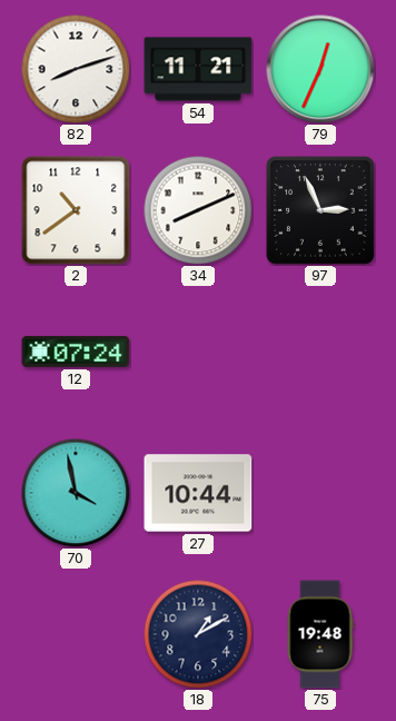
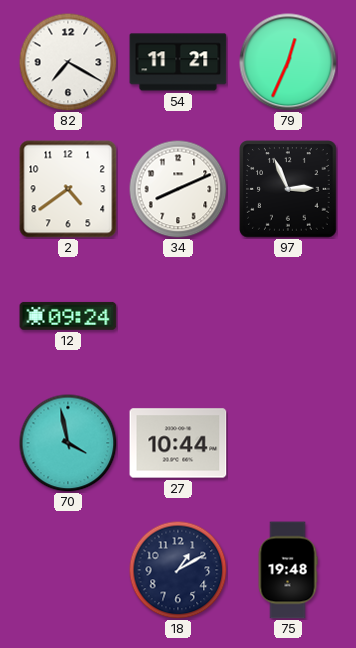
82: 8:12 -> 7:20 (68, 62)
2: 10:39 -> 4:39 (68, 189)
12: 07:24 -> 09:24 (68, 316)
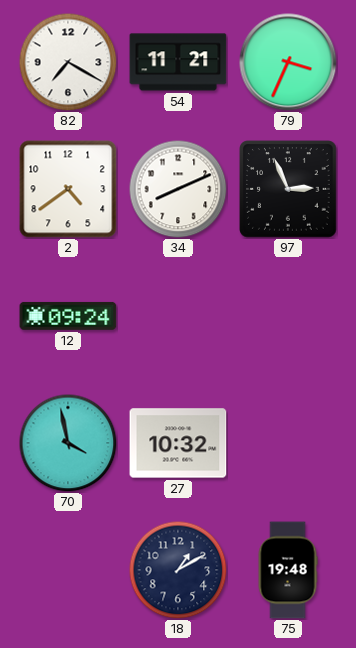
79: 12:34 -> 3:34 (288, 62)
27: 10:44 -> 10:32 (178, 443)
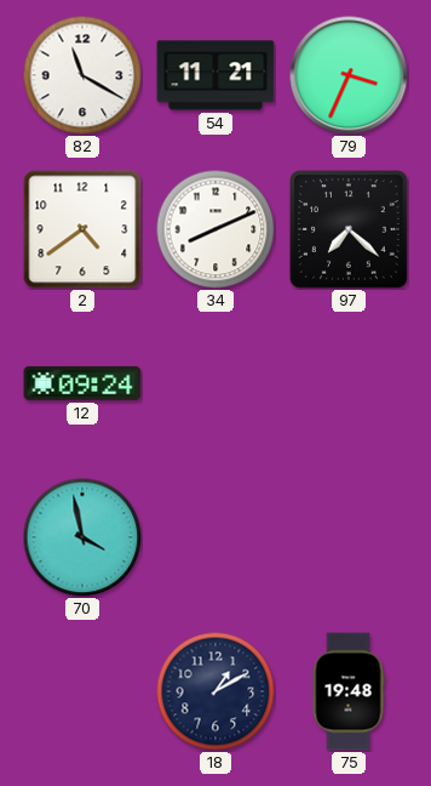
82: 7:20 -> 11:20 (82, 75)
97: 2:56 -> 7:22 (349, 229)
27: 10:32 -> none (178, 443)
